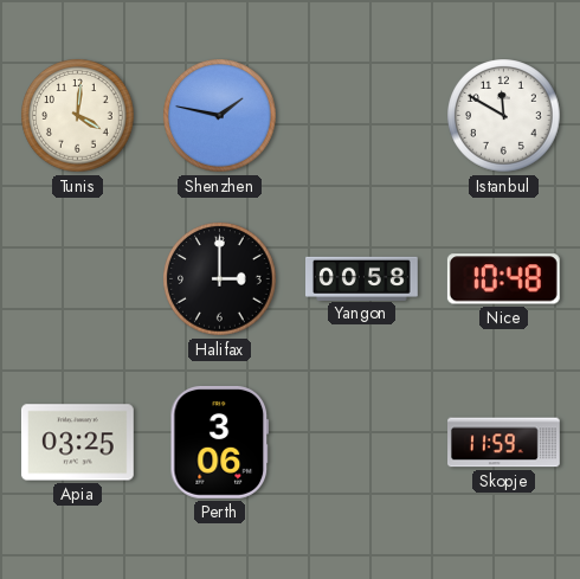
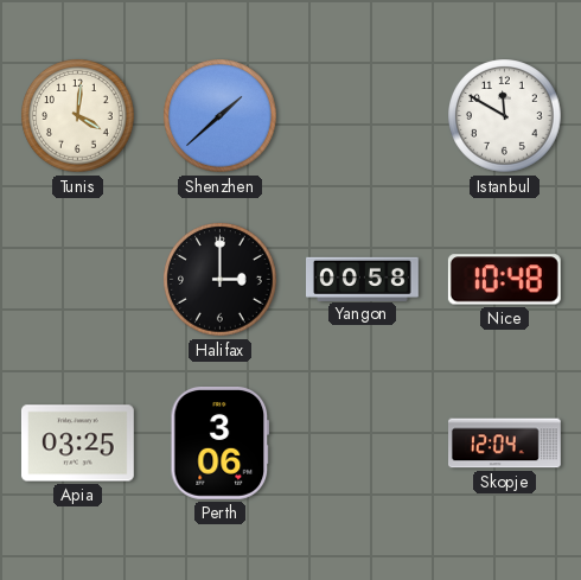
Shenzhen: 1:47 -> 1:38 (221, 116)
Skopje: 11:59 -> 12:04 (505, 444)
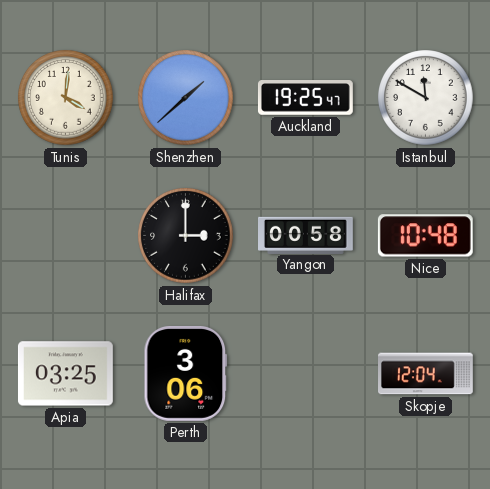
Auckland: none -> 19:25 (305, 98)
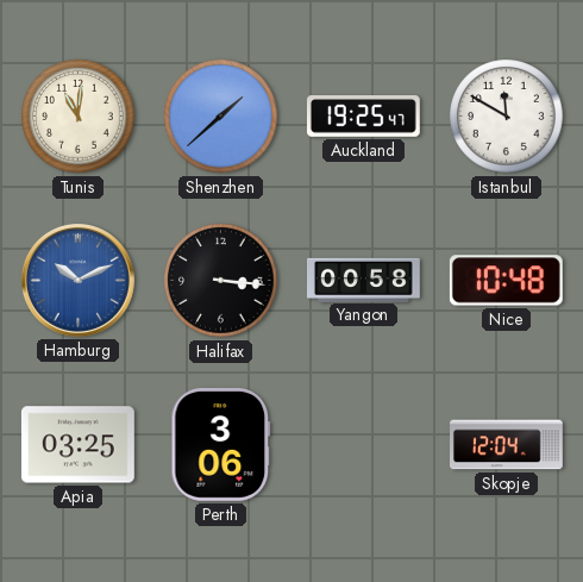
Tunis: 4:01 -> 11:01 (79, 117)
Hamburg: none -> 10:11 (77, 280)
Halifax: 3:00 -> 3:16 (221, 281)
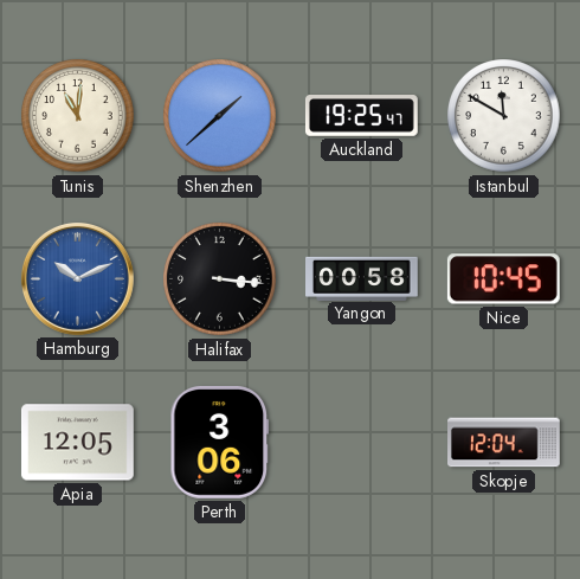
Nice: 10:48 -> 10:45 (503, 279)
Apia: 03:25 -> 12:05 (77, 443)
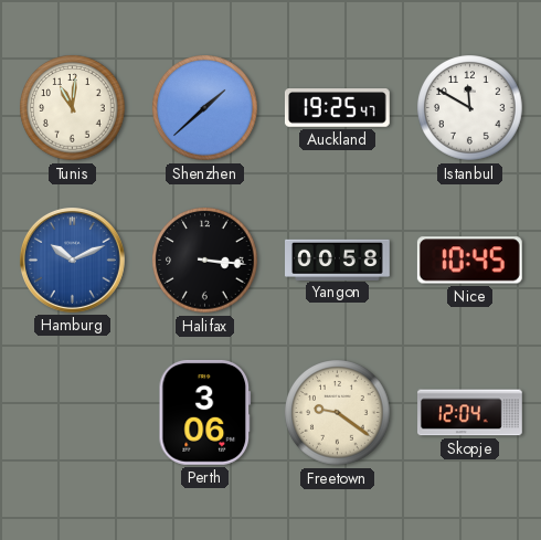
Apia: 12:05 -> none (77, 443)
Freetown: none -> 9:21 (338, 413)
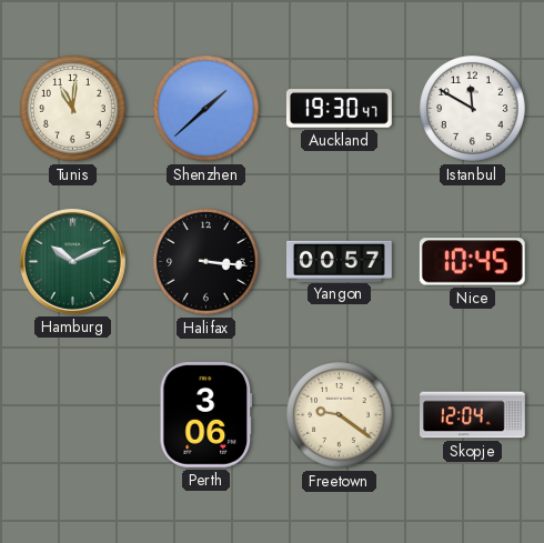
Auckland: 19:25 -> 19:30 (339, 109)
Hamburg dial: blue -> green (72, 261)
Yangon: 00:58 -> 00:57 (340, 261)
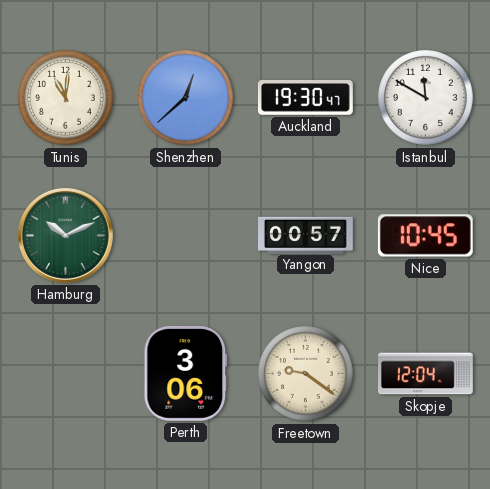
Shenzhen: 1:38 -> 12:38 (186, 98)
Halifax: 3:16 -> none (206, 262)
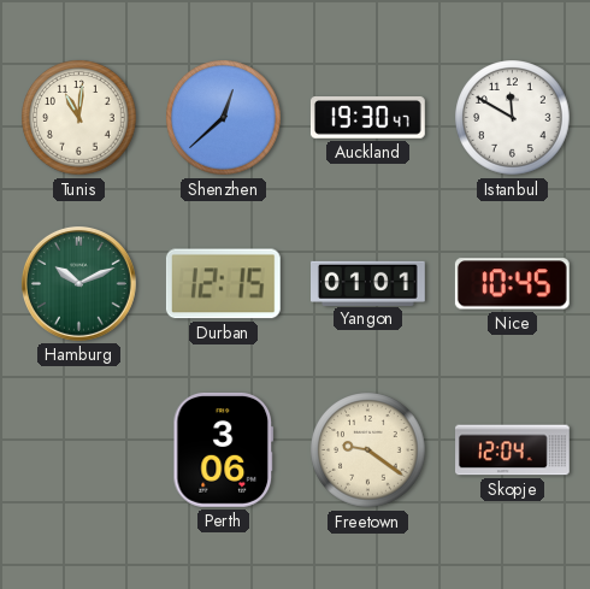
Durban: none -> 12:15 (223, 284)
Yangon: 00:57 -> 01:01 (368, 283)
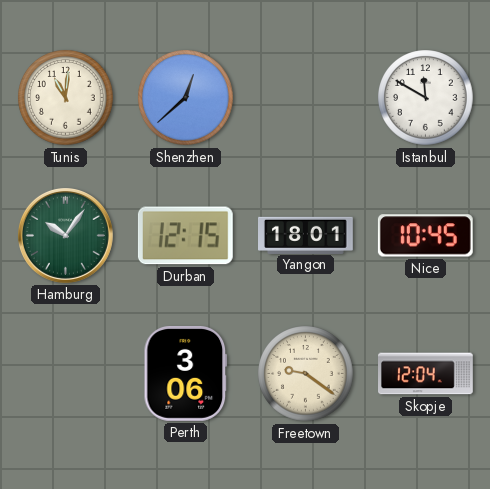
Auckland: 19:30 -> none (367, 118)
Hamburg: 10:11 -> 10:06 (65, 235)
Yangon: 01:01 -> 18:01 (306, 235)
